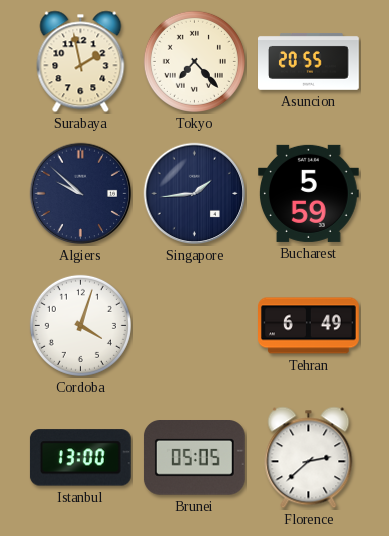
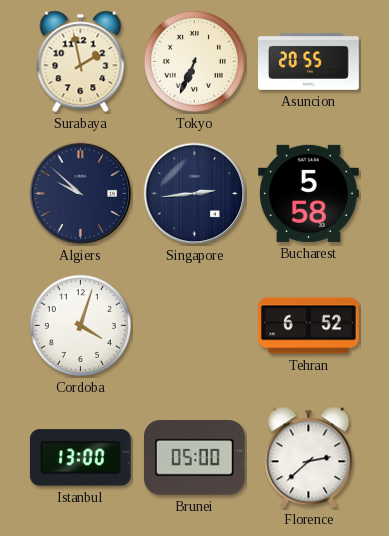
Tokyo: 7:23 -> 6:34 (194, 61)
Singapore: 1:44 -> 2:44 (195, 194)
Bucharest: 5:59 -> 5:58 (309, 193)
Tehran: 6:49 -> 6:52 (309, 326)
Brunei: 05:05 -> 05:00 (194, 458)
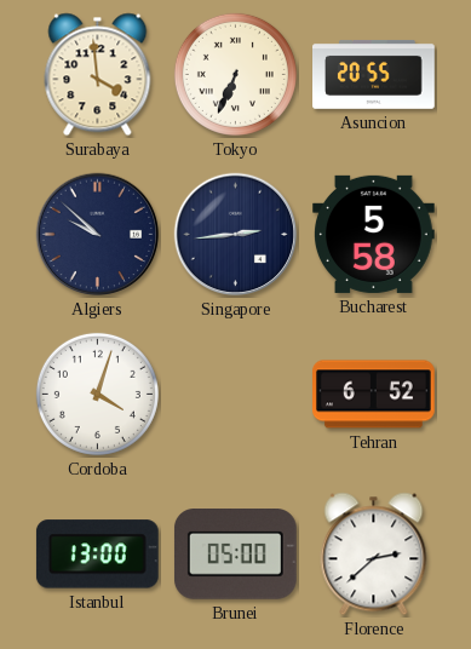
Surabaya: 1:58 -> 3:59 (98, 75)
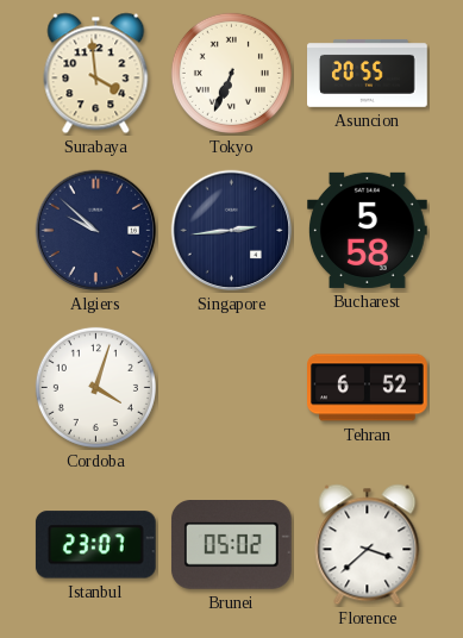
Istanbul: 13:00 -> 23:07 (95, 545)
Brunei: 05:00 -> 05:02 (231, 545)
Florence: 2:38 -> 3:38 (368, 545)
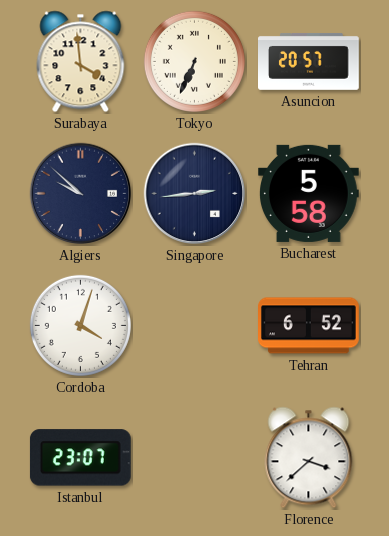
Asuncion: 20:55 -> 20:57 (309, 62)
Brunei: 05:02 -> none (231, 545)
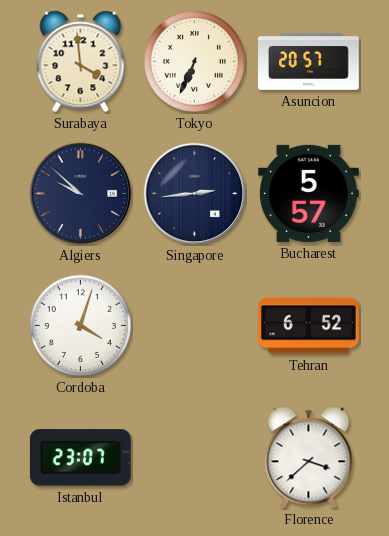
Bucharest: 5:58 -> 5:57 (309, 193)
